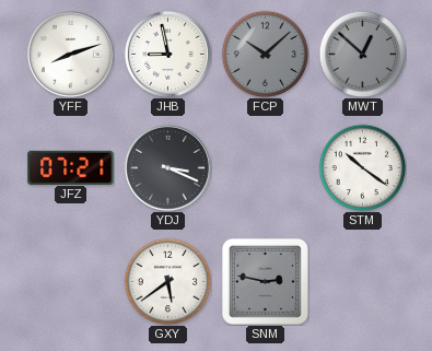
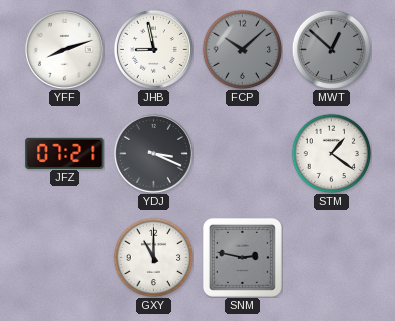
STM: 10:21 -> 1:21 (331, 153)
GXY: 5:39 -> 11:00 (153, 257)
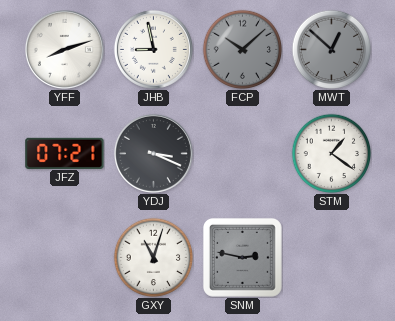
GXY: 11:00 -> 11:03 (153, 257)
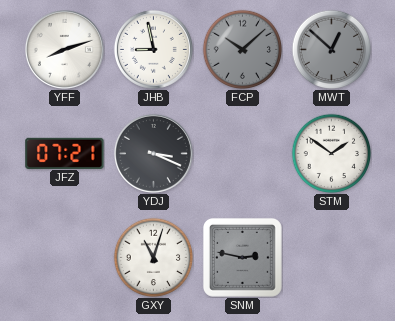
STM: 1:21 -> 1:51 (331, 153)
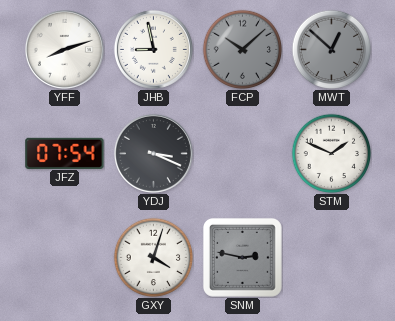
JFZ: 07:21 -> 07:54 (65, 153)
STM: 1:51 -> 1:49 (331, 153)
GXY: 11:03 -> 4:03 (153, 257)
